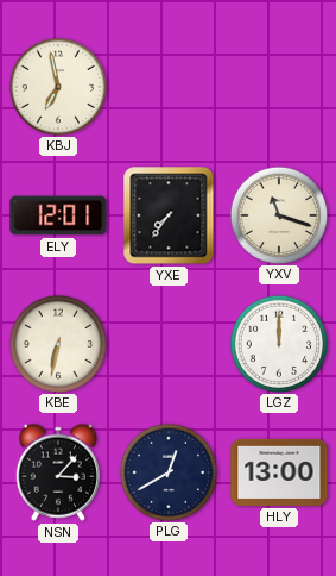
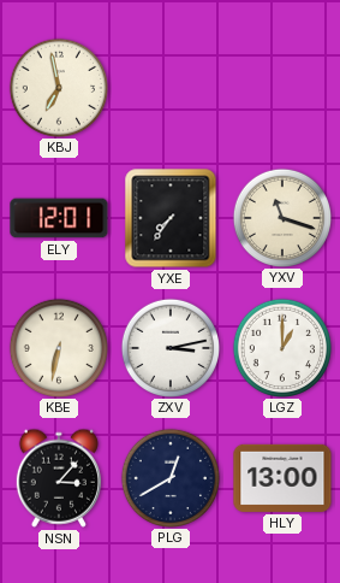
ZXV: none -> 3:13 (169, 347)
LGZ: 12:00 -> 1:00 (281, 347)
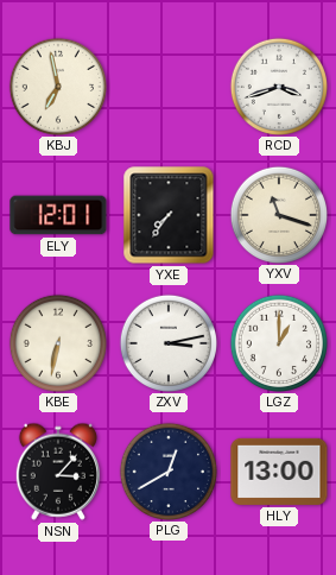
RCD: none -> 3:42 (278, 86)
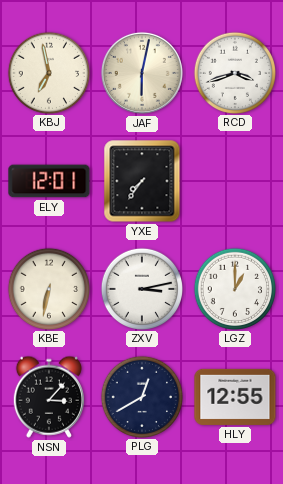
JAF: none -> 6:02 (142, 73)
YXV: 11:18 -> none (278, 214)
HLY: 13:00 -> 12:55 (235, 397)
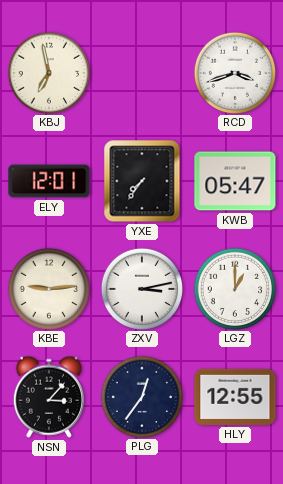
JAF: 6:02 -> none (142, 73)
KWB: none -> 05:47 (235, 181)
KBE: 6:32 -> 9:14 (48, 288)
PLG: 12:40 -> 12:36 (141, 396)
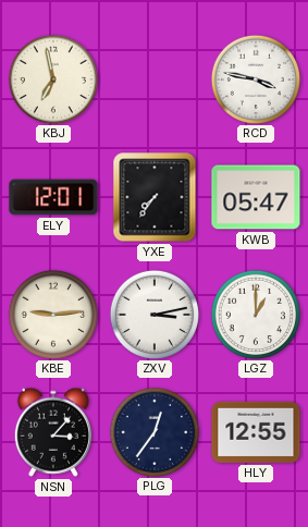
RCD: 3:42 -> 3:47 (255, 78)
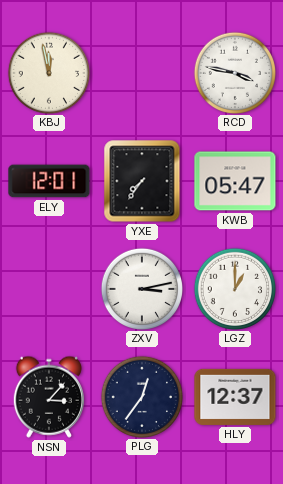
KBJ: 6:58 -> 11:58 (48, 72)
KBE: 9:14 -> none (52, 314)
HLY: 12:55 -> 12:37 (235, 397)
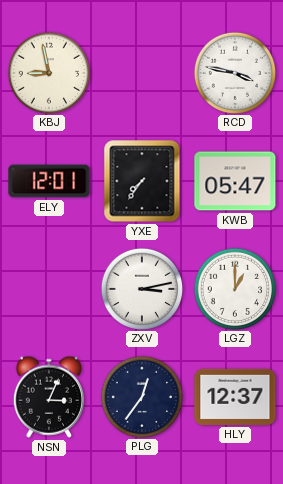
KBJ: 11:58 -> 8:58 (48, 72)
NSN: 3:07 -> 3:04 (49, 397)
